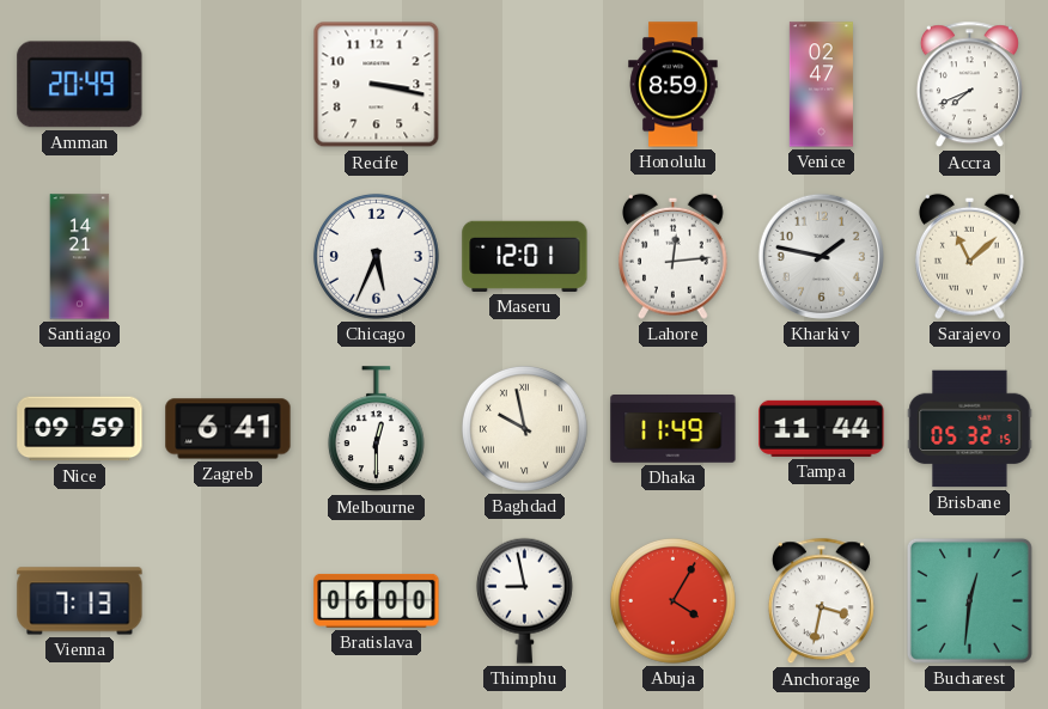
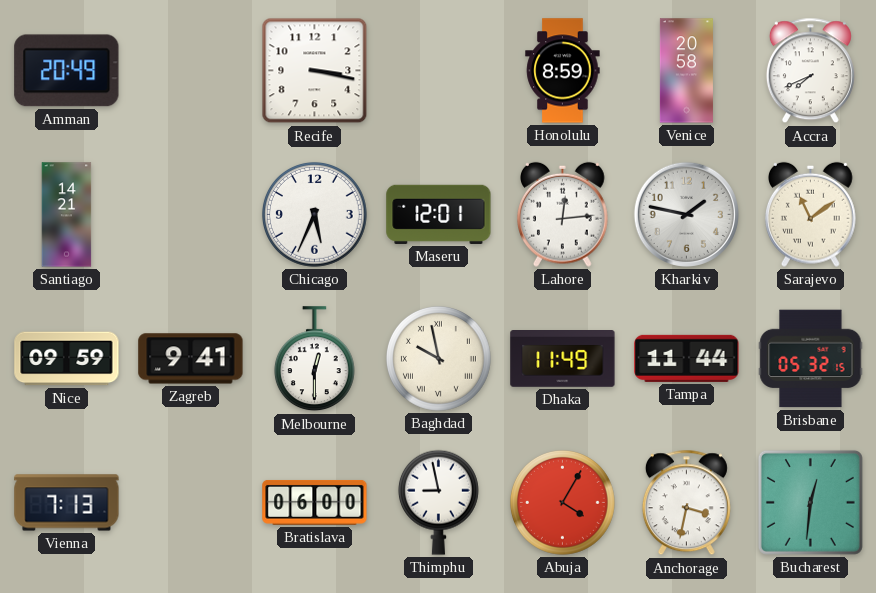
Venice: 02:47 -> 20:58 (686, 71)
Sarajevo: 11:08 -> 11:09 (811, 214)
Zagreb: 6:41 -> 9:41 (191, 359)
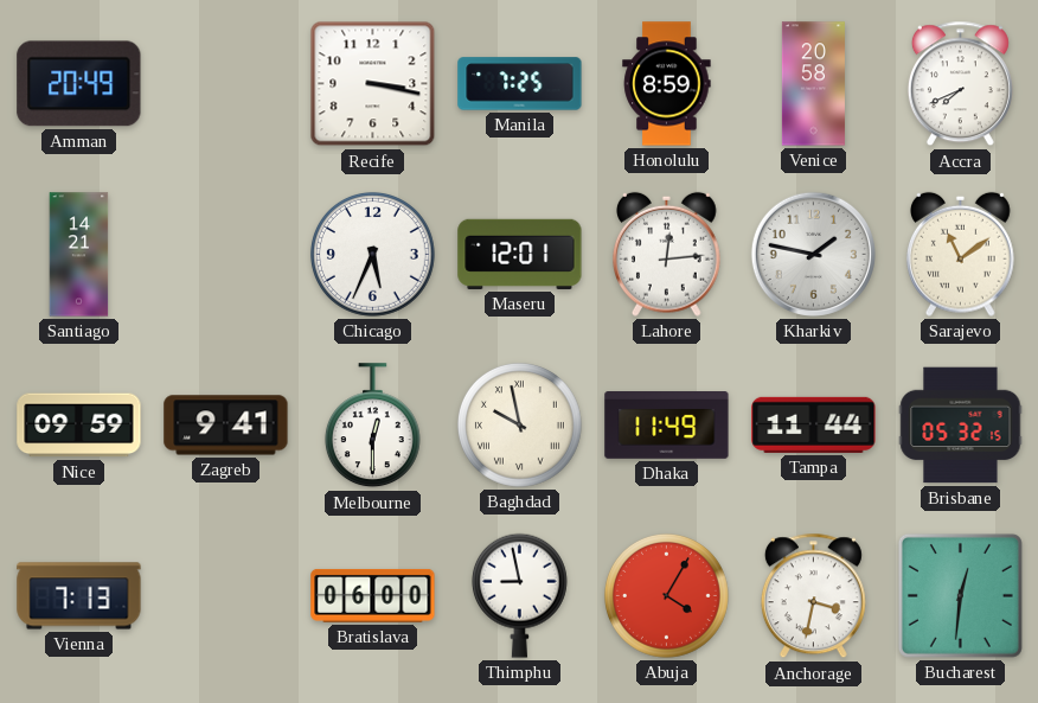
Manila: none -> 7:25 (520, 84)
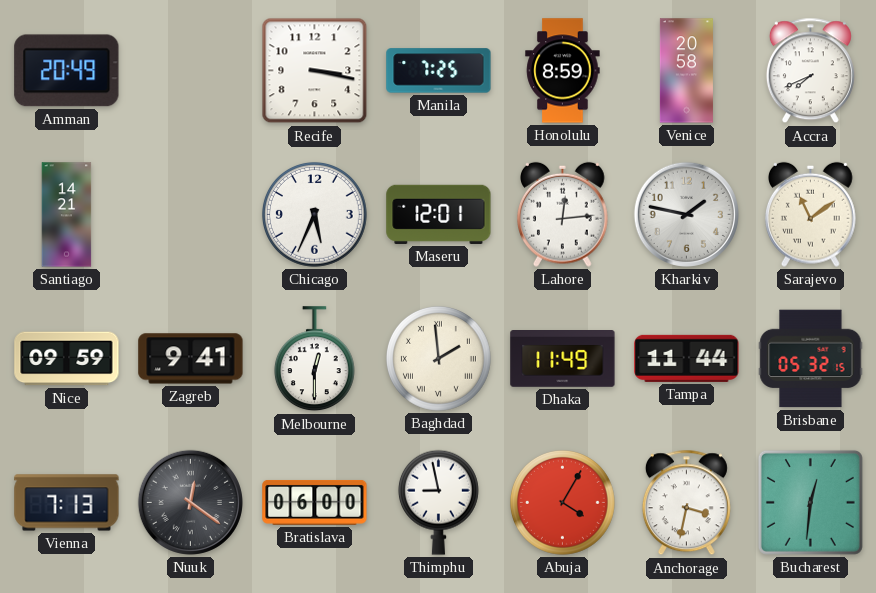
Baghdad: 9:58 -> 1:59 (438, 358)
Nuuk: none -> 12:21 (190, 502)
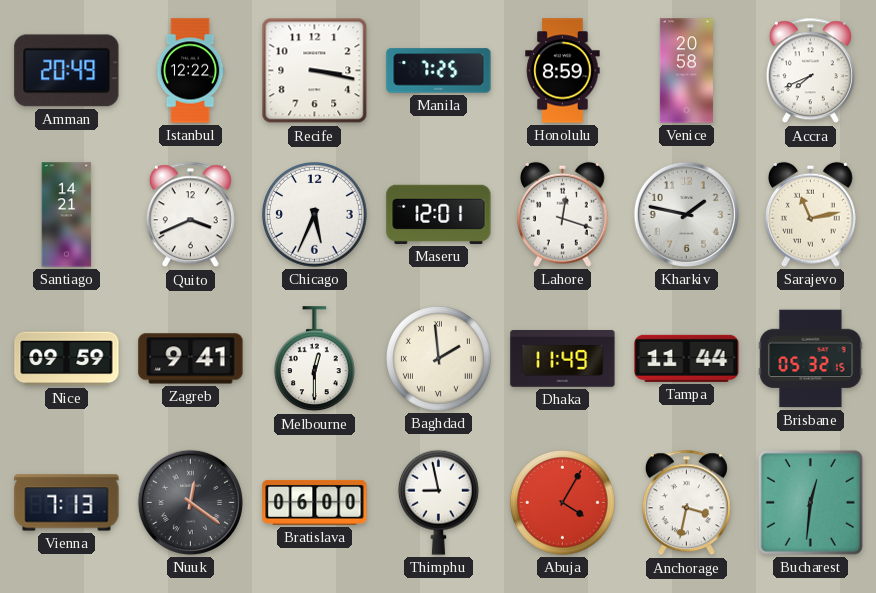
Istanbul: none -> 12:22 (190, 71)
Quito: none -> 3:41 (190, 215)
Lahore: 12:14 -> 12:18 (563, 214)
Sarajevo: 11:09 -> 11:13 (811, 214)
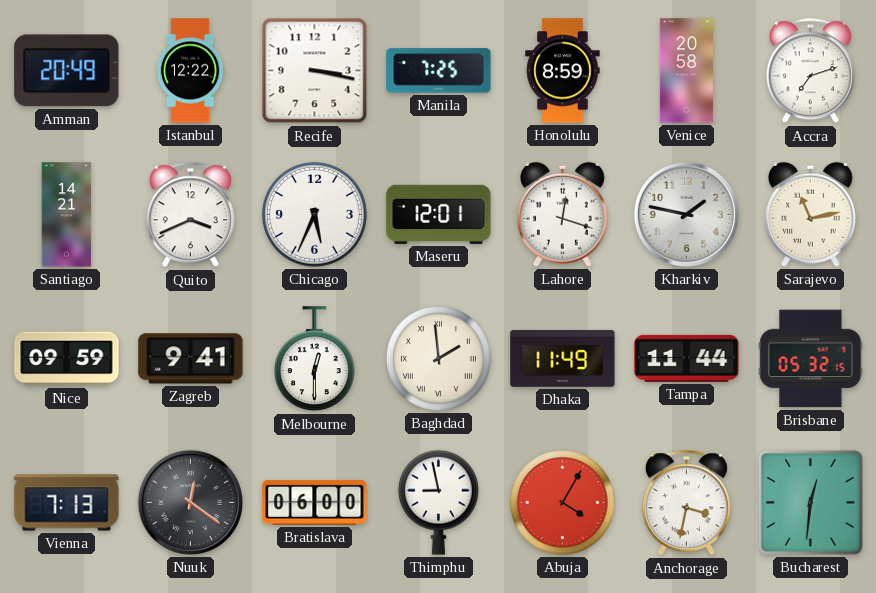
Accra: 7:41 -> 7:12 (810, 71)
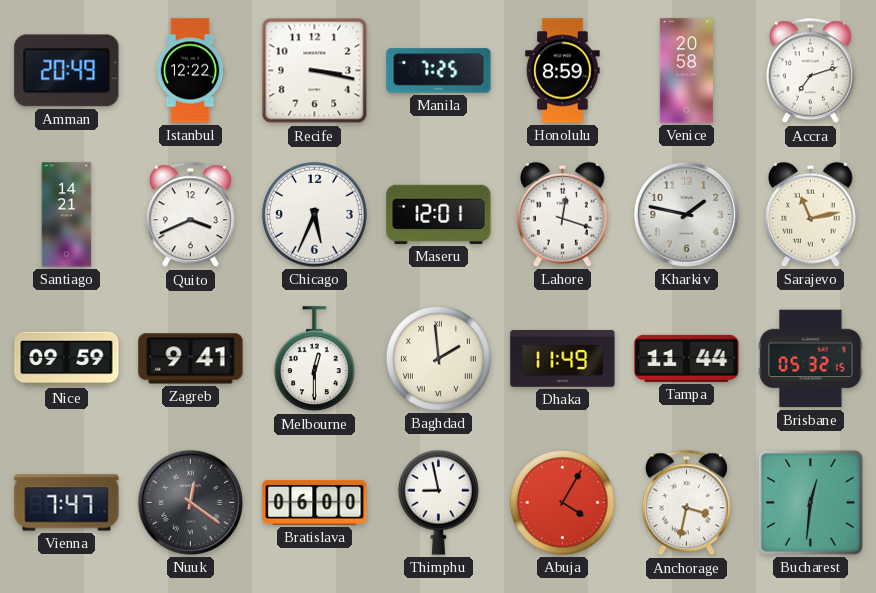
Vienna: 7:13 -> 7:47 (67, 503)
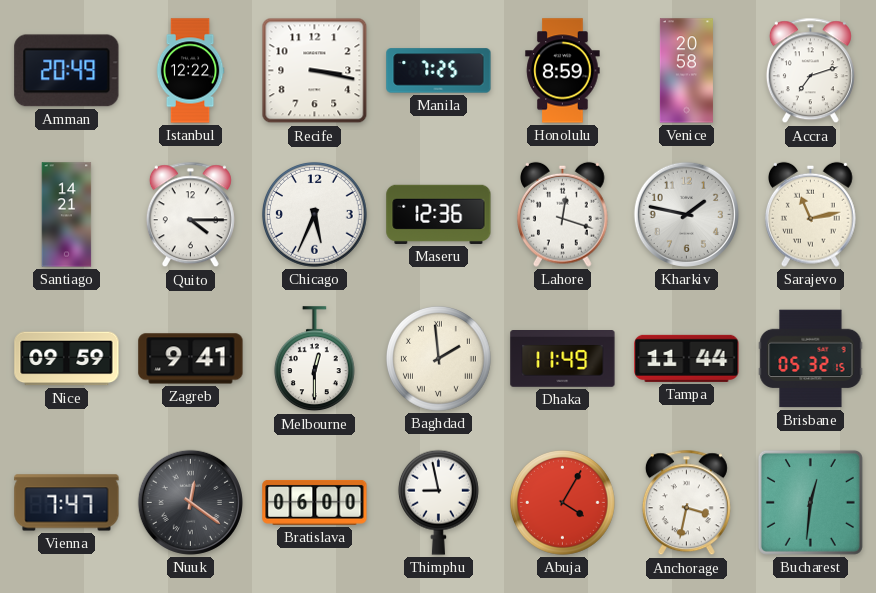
Quito: 3:41 -> 4:15 (190, 215)
Maseru: 12:01 -> 12:36 (439, 214)
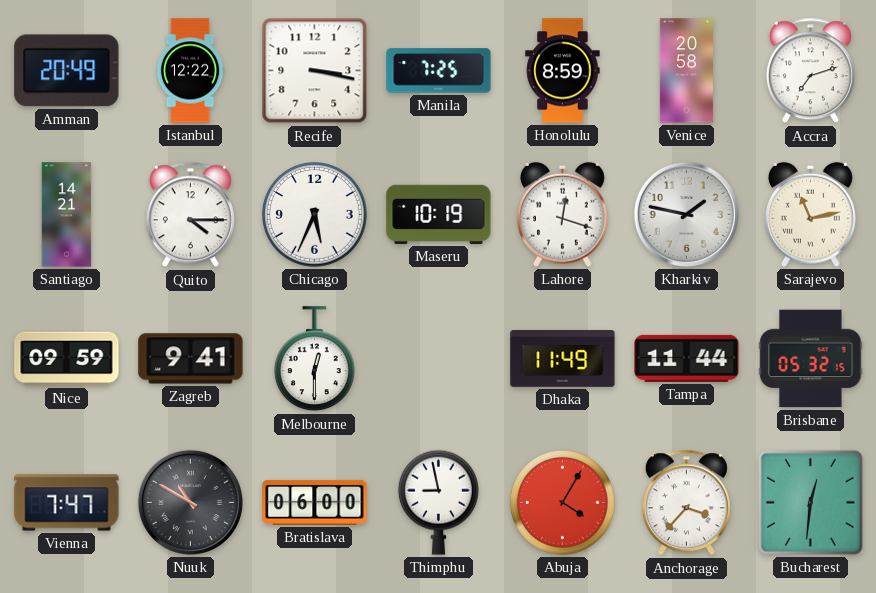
Maseru: 12:36 -> 10:19 (439, 214)
Baghdad: 1:59 -> none (438, 358)
Nuuk: 12:21 -> 10:50 (190, 502)
Anchorage: 3:32 -> 3:37 (686, 503)
